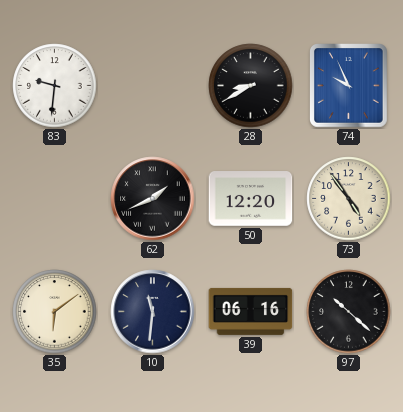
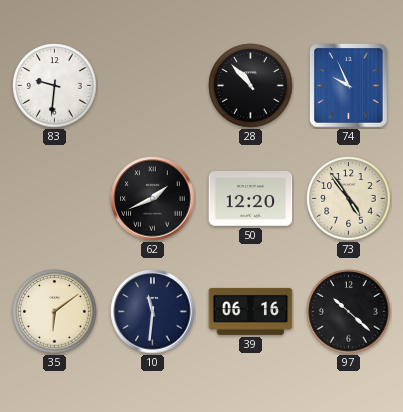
28: 8:40 -> 10:53 (251, 86)
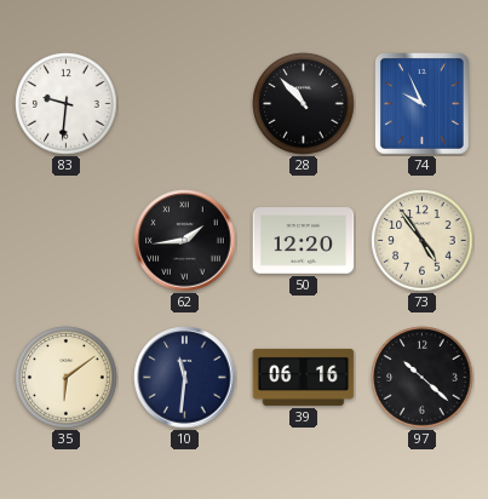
62: 1:41 -> 1:44 (185, 241)
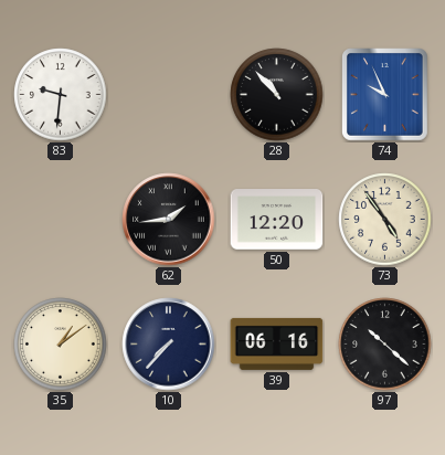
35: 6:09 -> 1:09 (61, 345)
10: 11:31 -> 7:37 (169, 345)
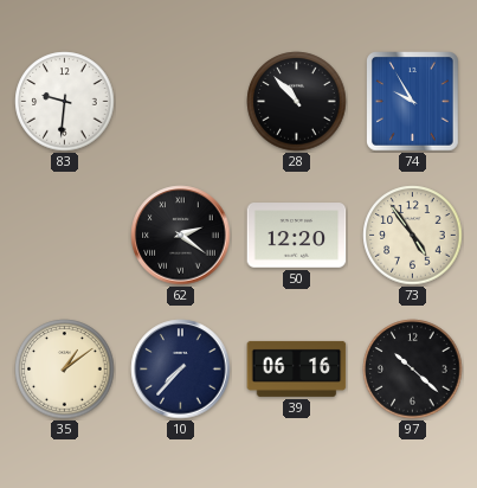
74: 9:56 -> 9:55 (413, 102)
62: 1:44 -> 2:21 (181, 236)
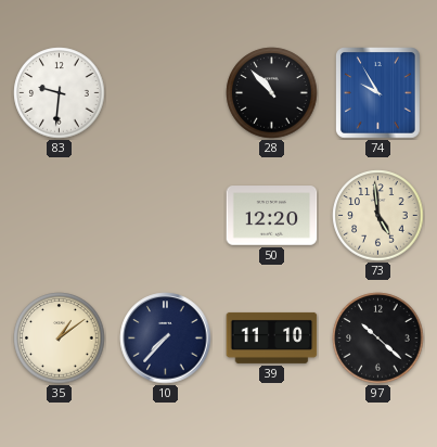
62: 2:21 -> none (181, 236)
73: 4:54 -> 4:59 (378, 216)
39: 06:16 -> 11:10 (272, 337)
